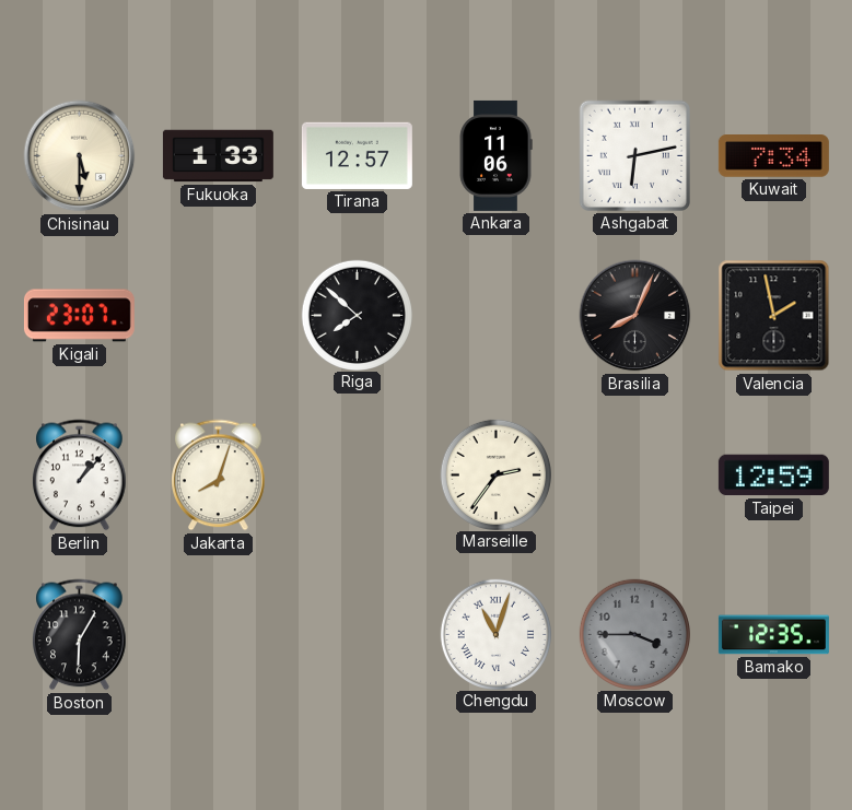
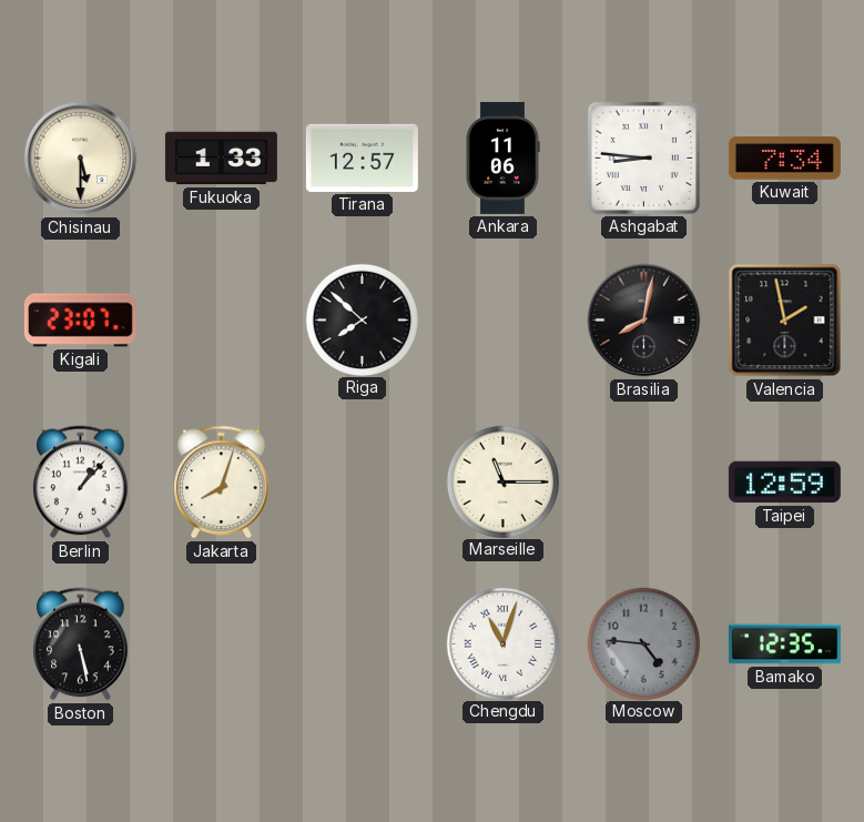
Ashgabat: 6:13 -> 8:46 (643, 158)
Brasilia: 8:04 -> 8:02 (644, 321)
Marseille: 2:36 -> 11:15 (502, 481)
Boston: 6:05 -> 5:28 (81, 645)
Moscow: 3:45 -> 4:46 (643, 643)
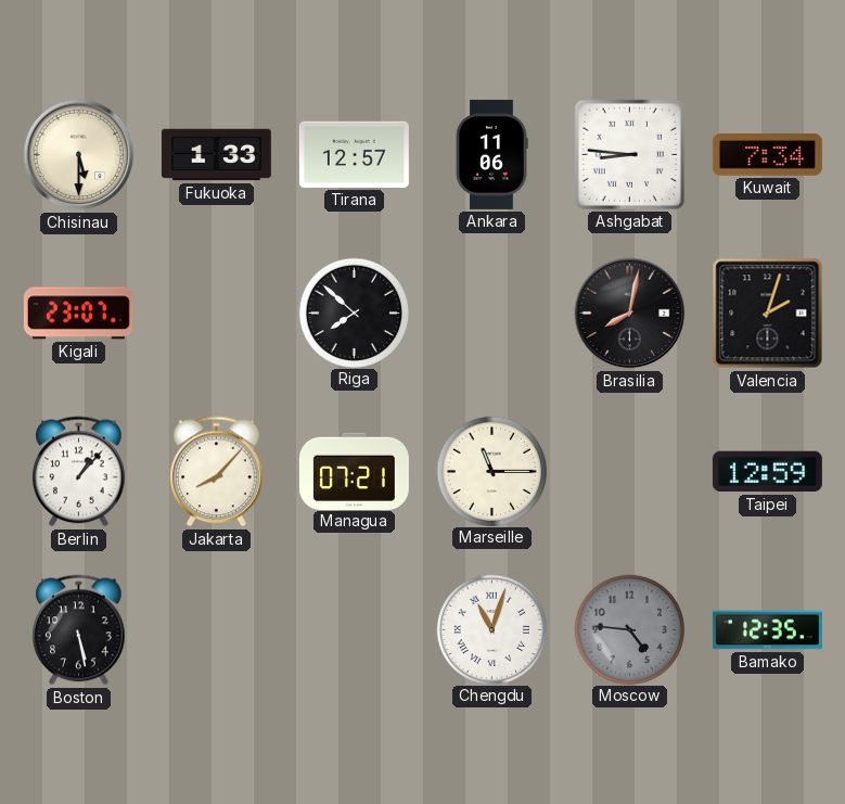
Valencia: 1:58 -> 2:03 (768, 314)
Jakarta: 8:03 -> 8:07 (217, 472)
Managua: none -> 07:21 (354, 471)
